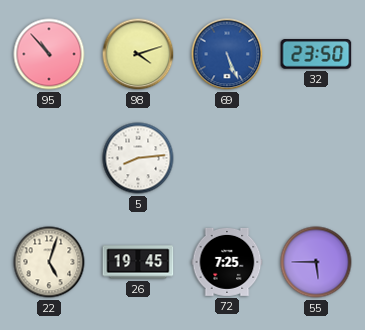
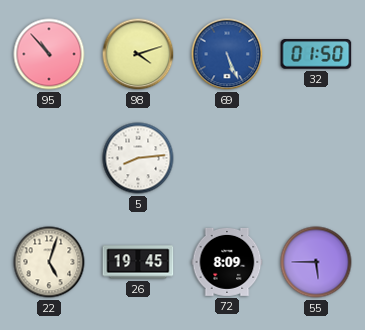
32: 23:50 -> 01:50 (316, 54)
72: 7:25 -> 8:09 (227, 262)
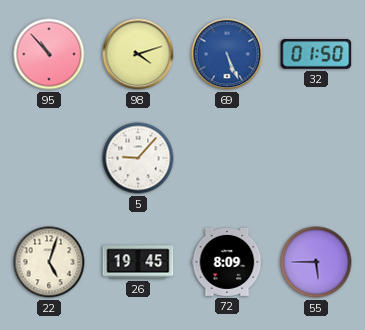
5: 8:14 -> 9:07 (138, 158)
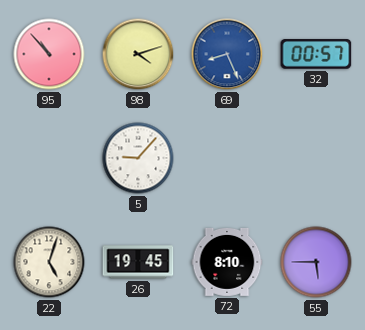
69: 5:26 -> 8:26 (227, 54)
32: 01:50 -> 00:57 (316, 54)
72: 8:09 -> 8:10 (227, 262)
